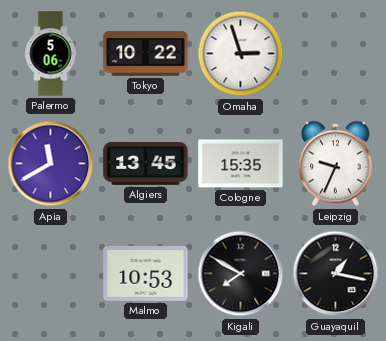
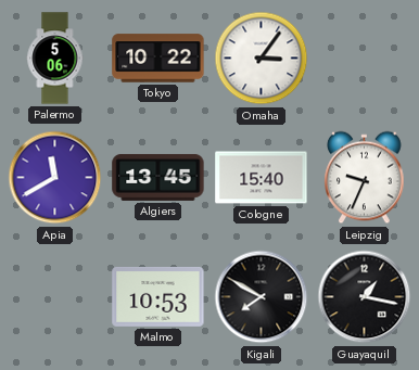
Omaha: 2:57 -> 3:06 (262, 59)
Cologne: 15:35 -> 15:40 (262, 178)
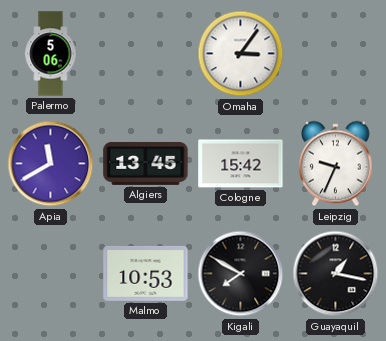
Tokyo: 10:22 -> none (158, 59)
Cologne: 15:40 -> 15:42 (241, 164)
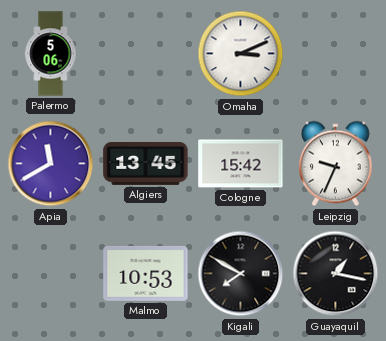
Omaha: 3:06 -> 3:11 (241, 54)
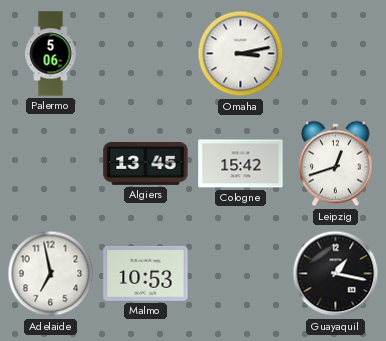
Omaha: 3:11 -> 3:13 (241, 54)
Apia: 11:40 -> none (51, 164)
Leipzig: 9:34 -> 12:42 (336, 164)
Adelaide: none -> 6:58 (51, 274)
Kigali: 7:50 -> none (241, 274)
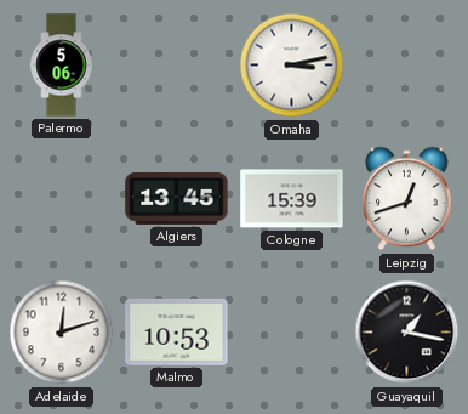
Cologne: 15:42 -> 15:39 (292, 199)
Adelaide: 6:58 -> 12:12 (62, 333)
